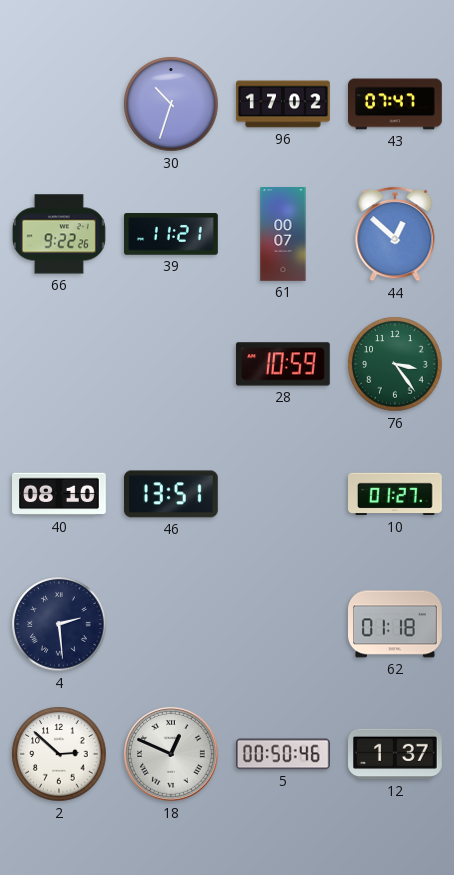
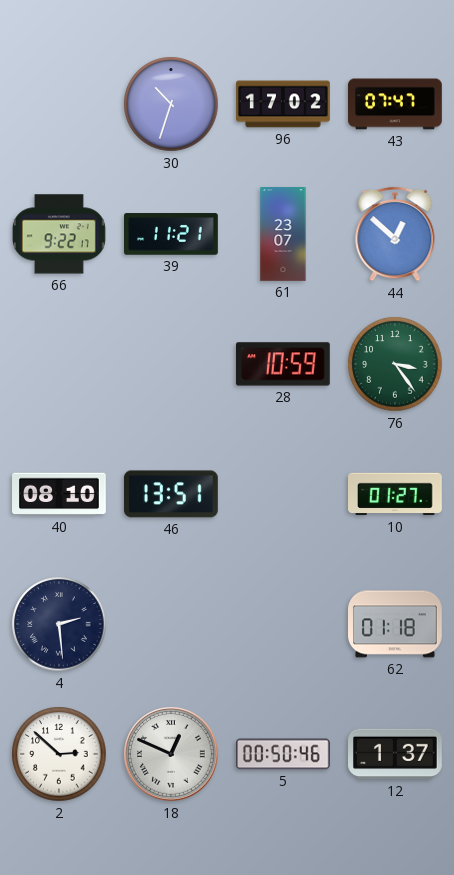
66: 9:22:26 -> 9:22:17 (59, 234)
61: 00:07 -> 23:07 (283, 234)
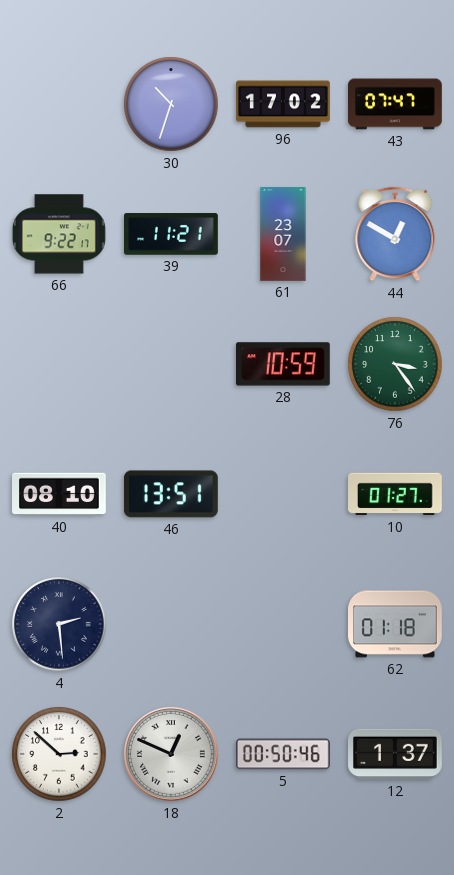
44: 12:52 -> 12:50 (395, 234)
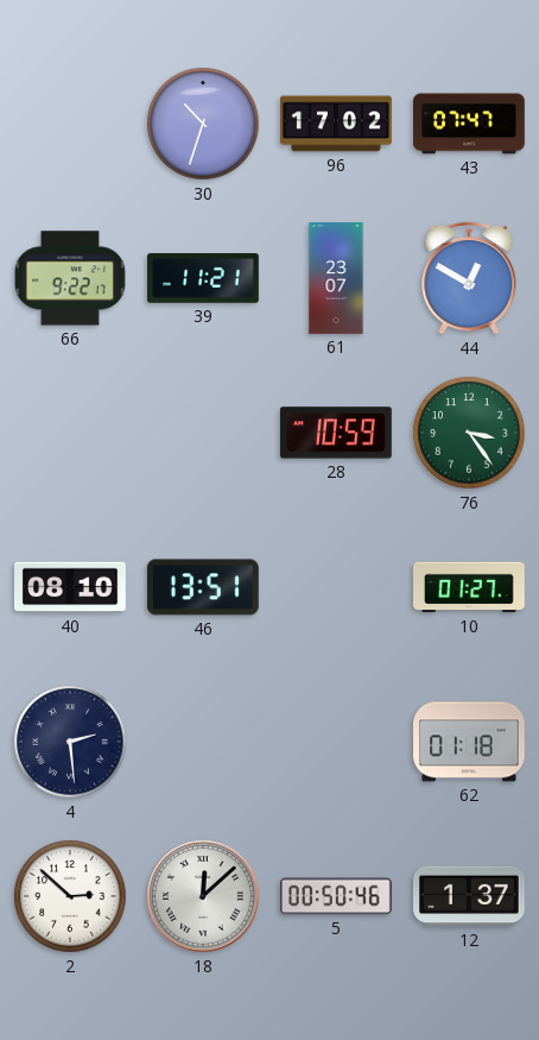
18: 12:49 -> 12:08 (203, 896)
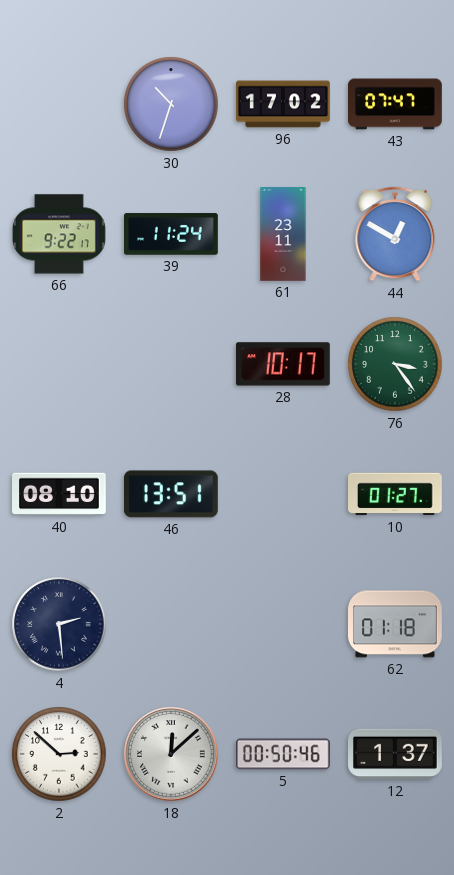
39: 11:21 -> 11:24 (172, 234)
61: 23:07 -> 23:11 (283, 234)
28: 10:59 -> 10:17 (283, 364)
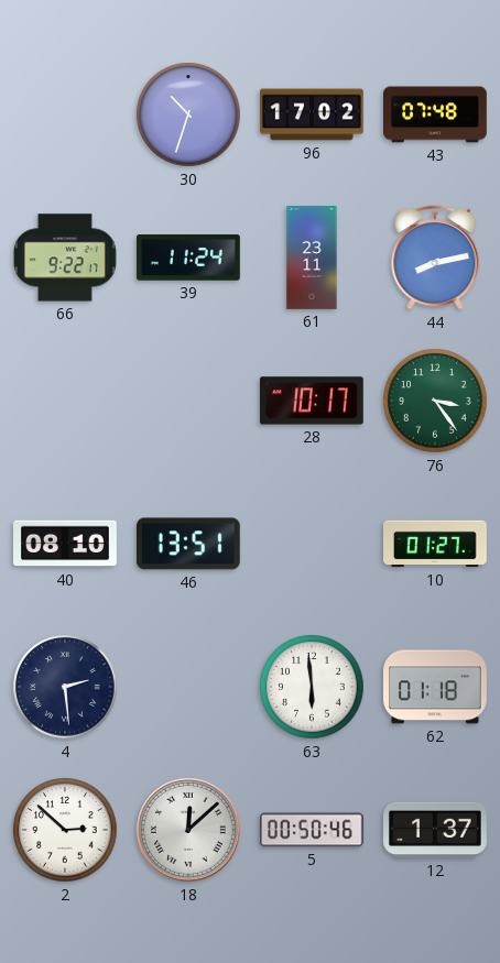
43: 07:47 -> 07:48 (436, 114)
44: 12:50 -> 8:13 (435, 258)
63: none -> 5:59 (312, 687)
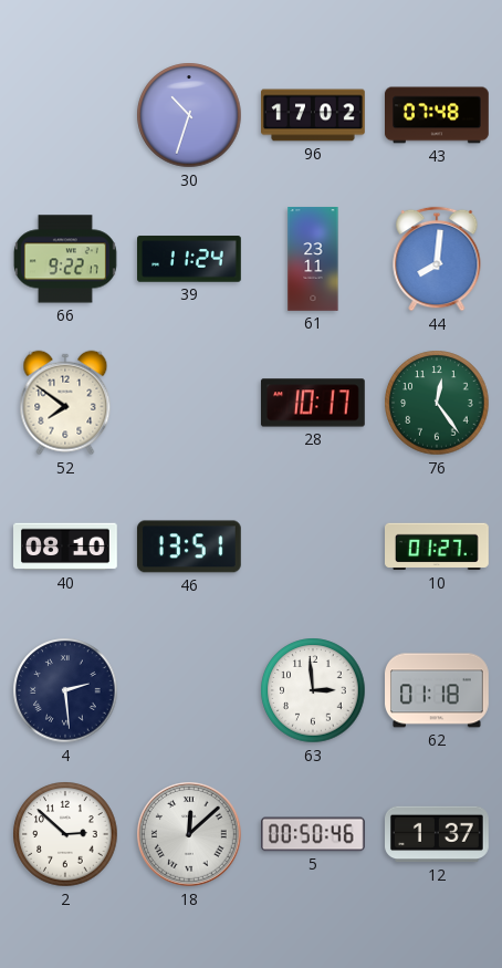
44: 8:13 -> 8:01 (437, 259)
52: none -> 7:51 (65, 403)
76: 3:24 -> 12:24 (437, 403)
63: 5:59 -> 2:59 (313, 690)
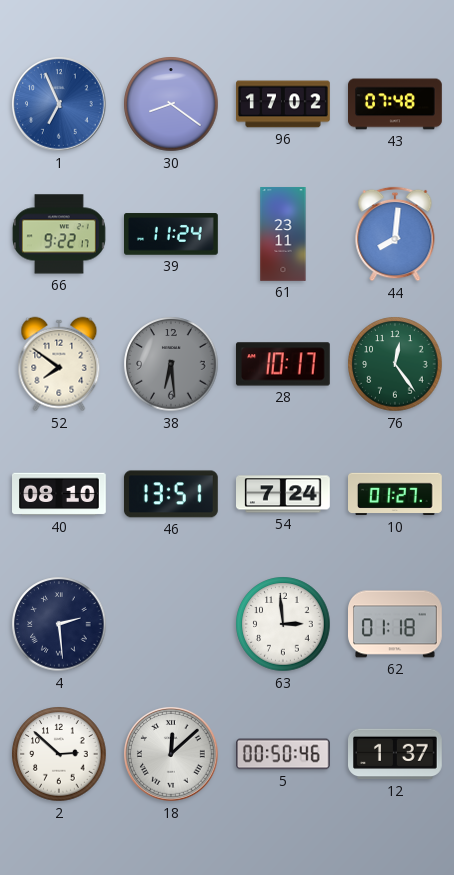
1: none -> 6:56 (59, 104)
30: 10:33 -> 8:21 (171, 104)
38: none -> 6:29 (171, 364)
54: none -> 7:24 (284, 494)
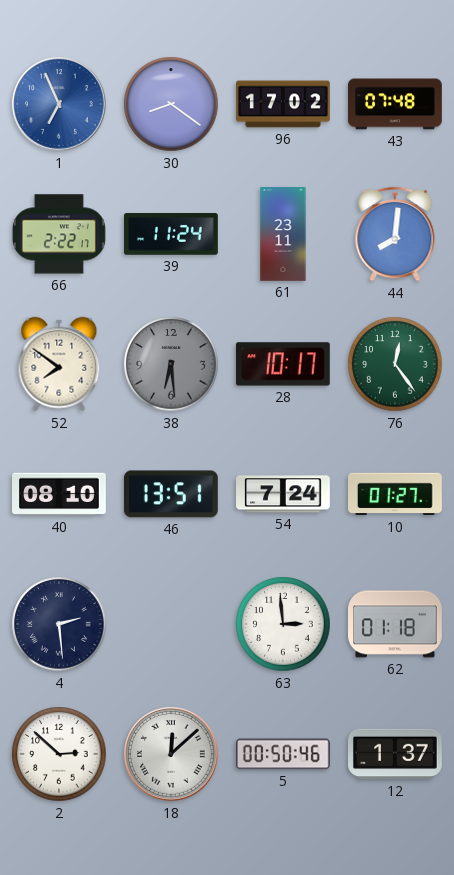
66: 9:22 -> 2:22 (59, 234)
